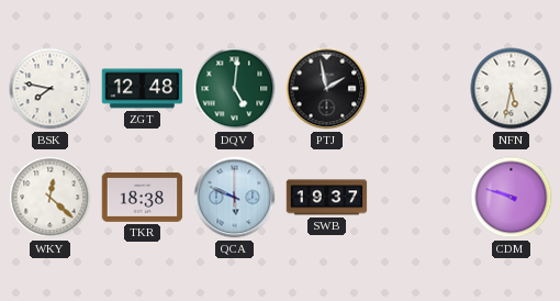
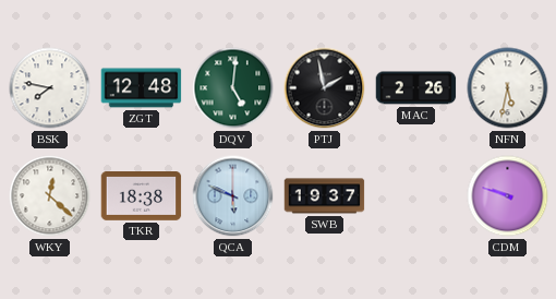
MAC: none -> 2:26 (416, 88)
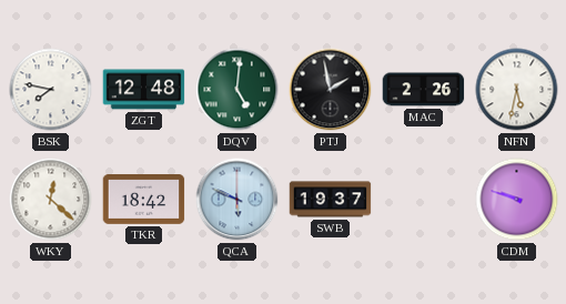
TKR: 18:38 -> 18:42 (144, 200)
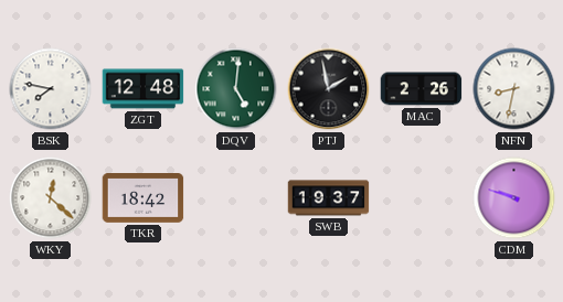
NFN: 5:32 -> 8:32 (514, 89)
QCA: 5:49 -> none (237, 200)
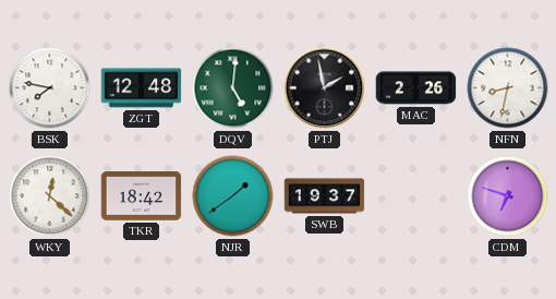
NJR: none -> 1:39 (233, 196)
CDM: 9:48 -> 6:48 (508, 196)
